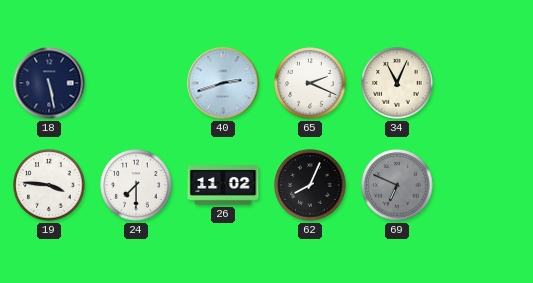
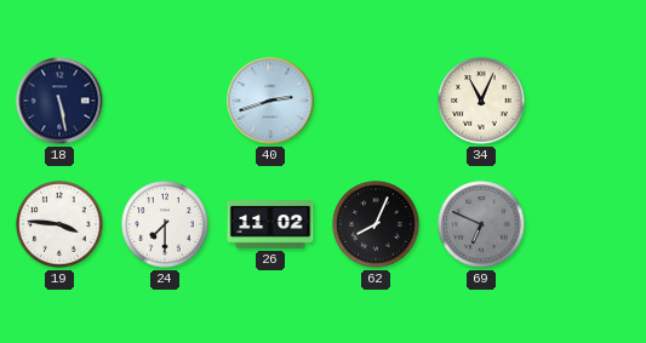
65: 2:19 -> none (310, 83)
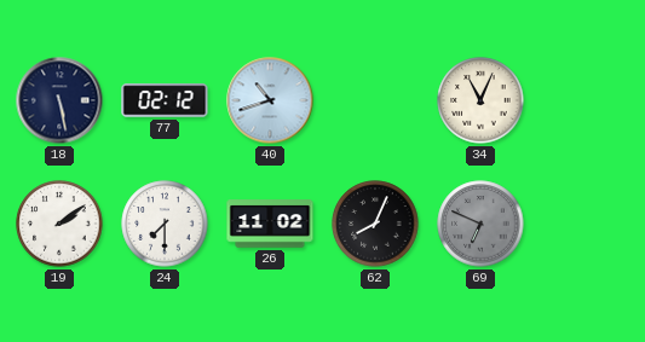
77: none -> 02:12 (165, 100)
40: 2:42 -> 10:42 (270, 100)
19: 3:46 -> 2:09 (59, 224)
